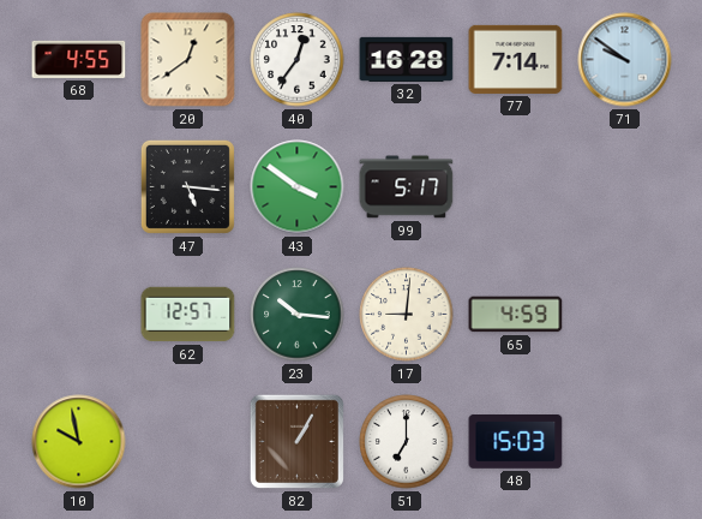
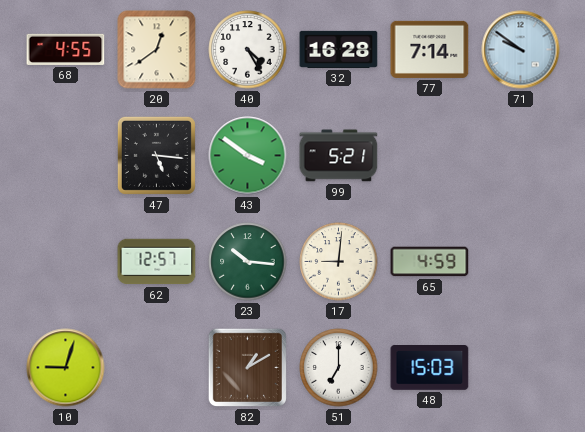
40: 12:36 -> 4:25 (248, 50)
99: 5:17 -> 5:21 (339, 156)
10: 9:58 -> 9:03 (66, 368)
82: 1:05 -> 1:10 (247, 367)
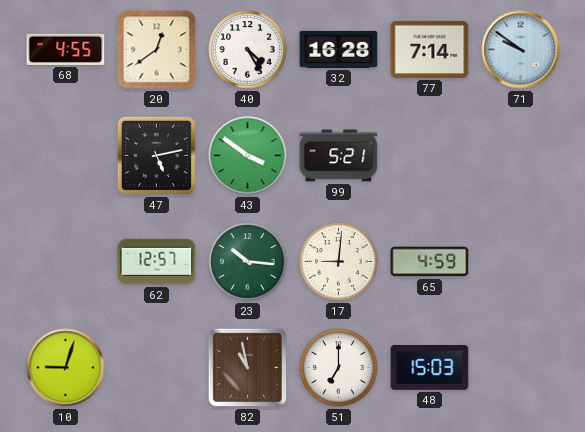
47: 5:16 -> 5:13 (156, 155)
82: 1:10 -> 10:58 (247, 367)
